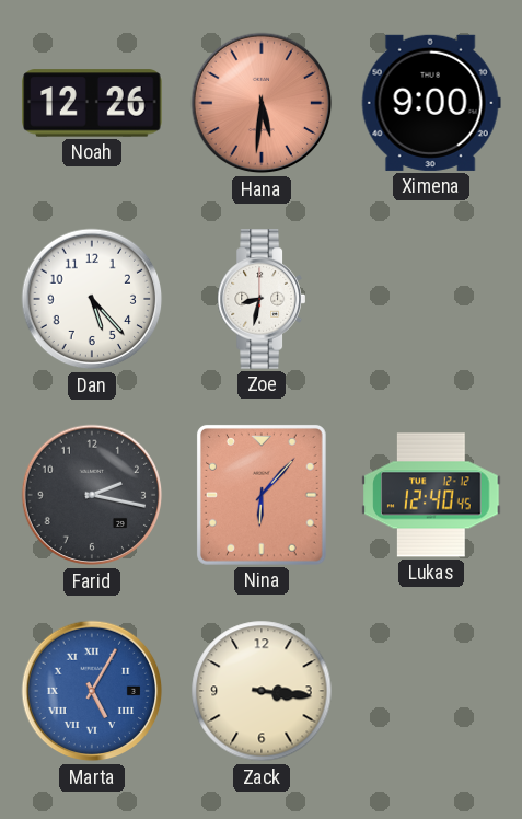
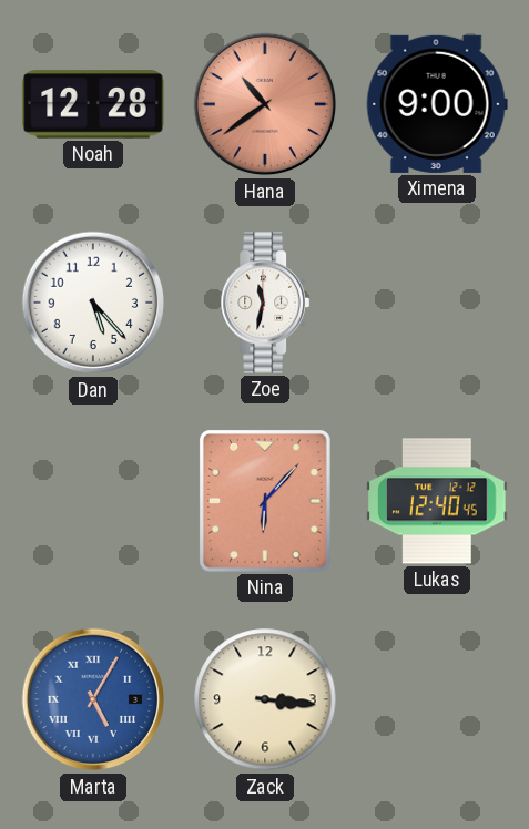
Noah: 12:26 -> 12:28 (93, 104)
Hana: 5:31 -> 10:39 (265, 104)
Zoe: 8:32 -> 11:32 (264, 303)
Farid: 2:17 -> none (92, 495)
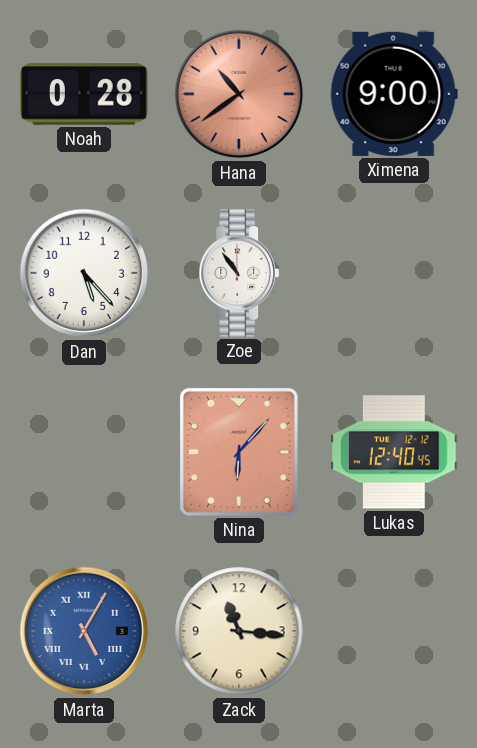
Noah: 12:28 -> 0:28 (84, 94)
Zoe: 11:32 -> 10:54 (238, 273)
Zack: 3:16 -> 11:16 (239, 631)
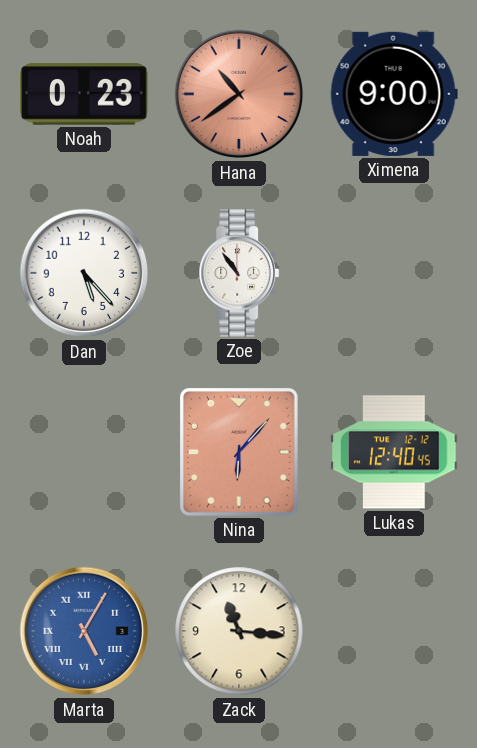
Noah: 0:28 -> 0:23 (84, 94)
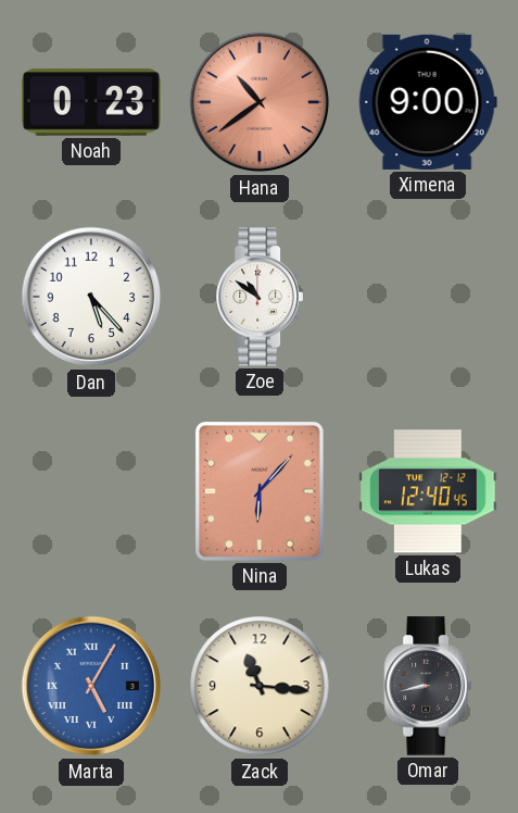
Zoe: 10:54 -> 10:51 (258, 297)
Omar: none -> 8:43 (427, 686)
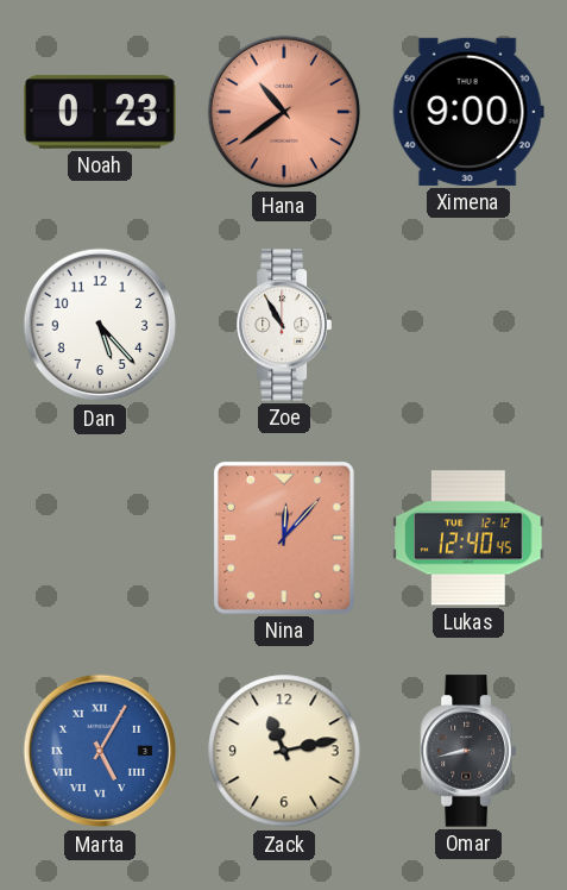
Zoe: 10:51 -> 10:55 (283, 325)
Nina: 6:07 -> 12:07 (284, 538)
Zack: 11:16 -> 11:13 (284, 751)
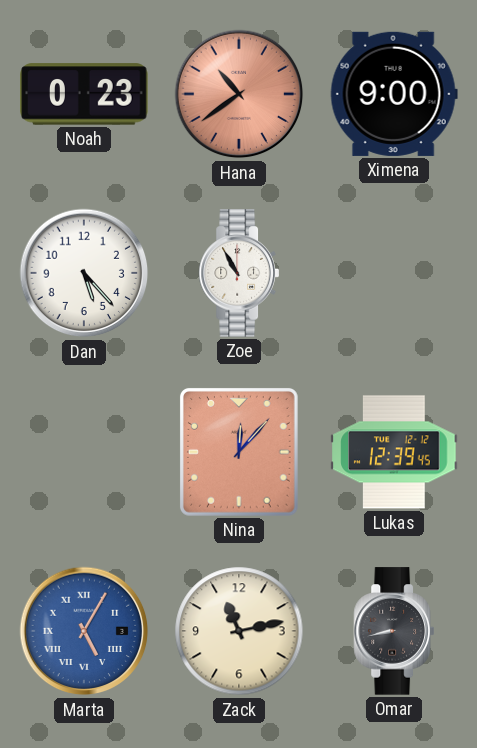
Lukas: 12:40 -> 12:39 (394, 452)
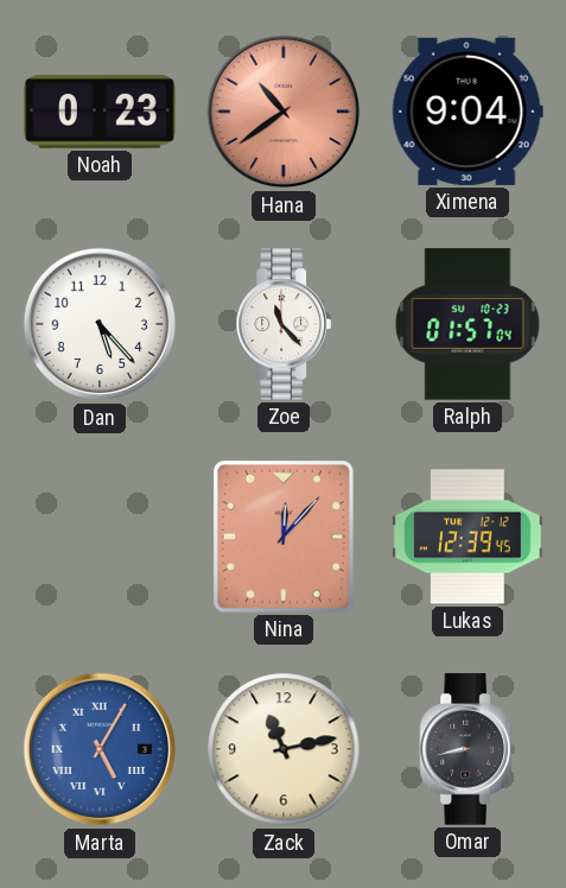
Ximena: 9:00 -> 9:04 (468, 112)
Zoe: 10:55 -> 11:23 (282, 324)
Ralph: none -> 01:57 (468, 324)
